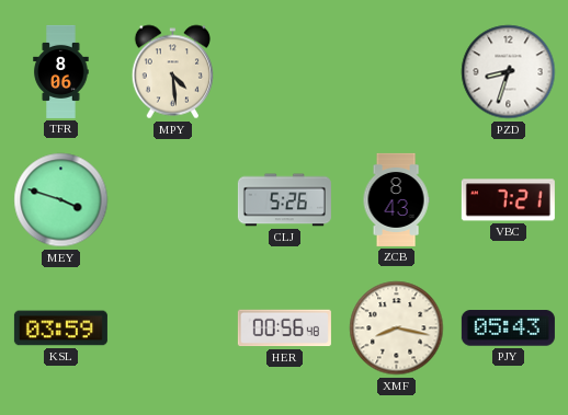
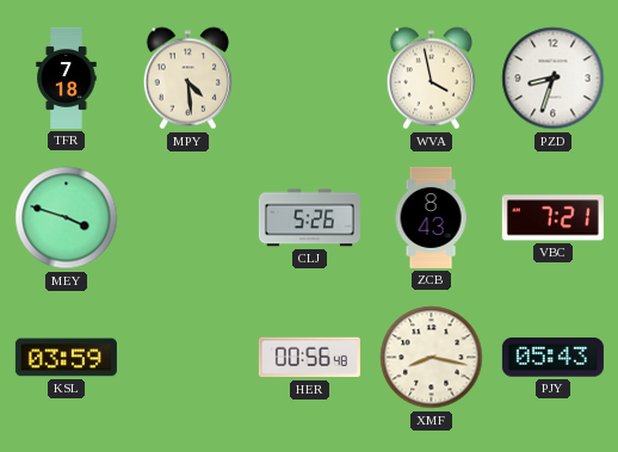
TFR: 8:06 -> 7:18 (67, 78)
WVA: none -> 3:58 (431, 79)
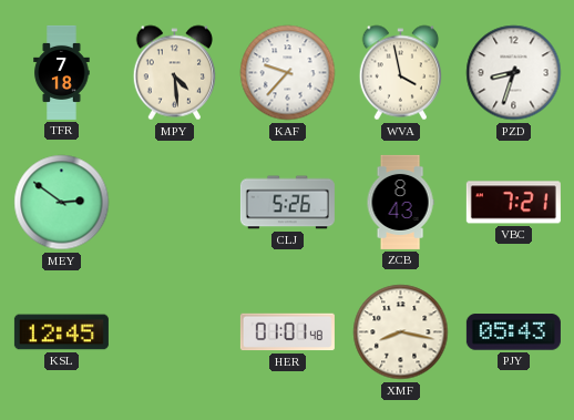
KAF: none -> 9:37 (288, 73)
MEY: 3:48 -> 2:51 (62, 203)
KSL: 03:59 -> 12:45 (61, 332)
HER: 00:56 -> 01:01 (287, 332)
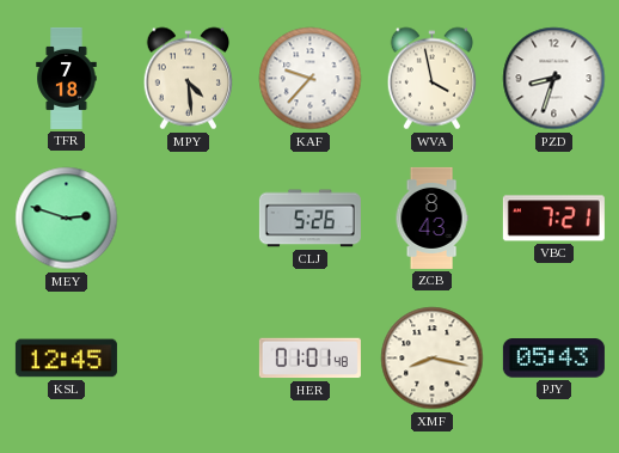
MEY: 2:51 -> 2:48 (67, 219)
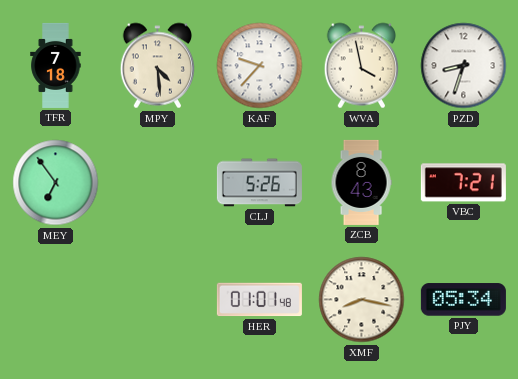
MEY: 2:48 -> 6:54 (56, 183)
KSL: 12:45 -> none (66, 359)
PJY: 05:43 -> 05:34 (463, 300)
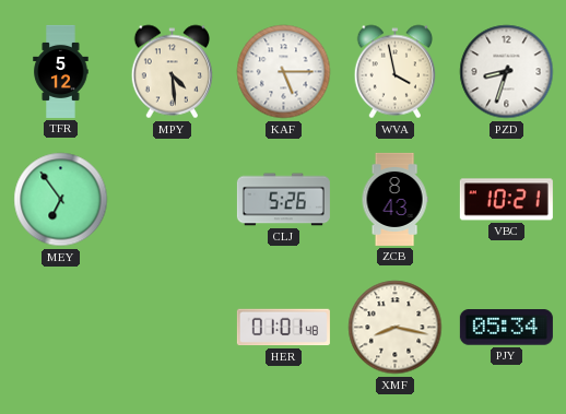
TFR: 7:18 -> 5:12 (61, 71)
KAF: 9:37 -> 5:15 (284, 72)
VBC: 7:21 -> 10:21 (506, 200)
